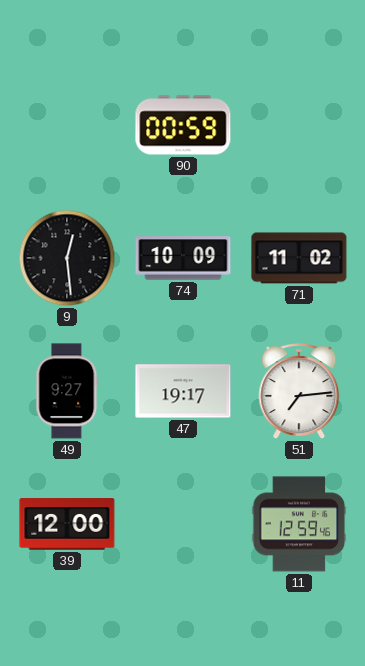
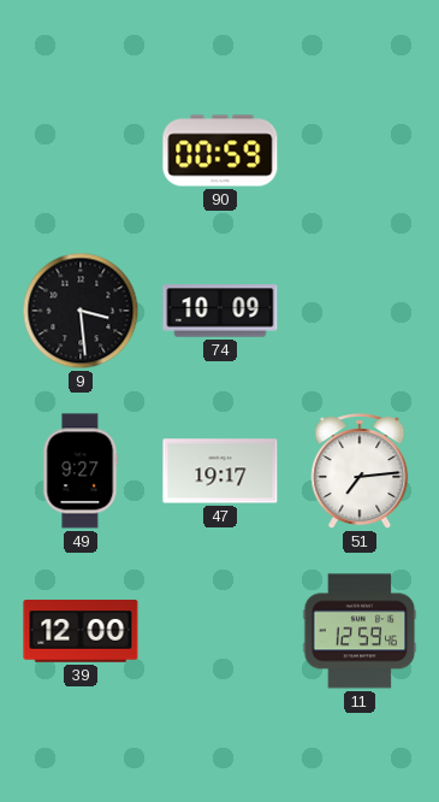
9: 12:29 -> 3:29 (81, 311)
71: 11:02 -> none (299, 258)
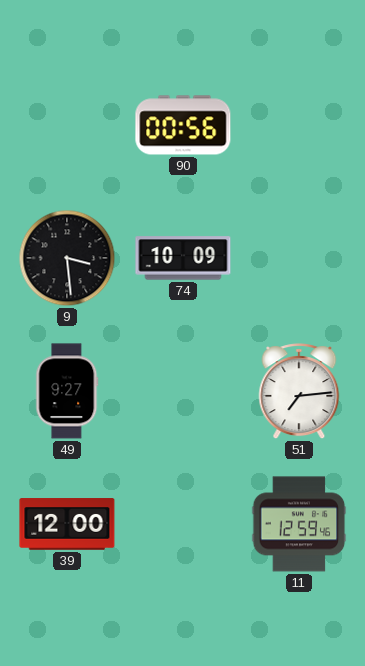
90: 00:59 -> 00:56 (183, 125)
47: 19:17 -> none (220, 471)
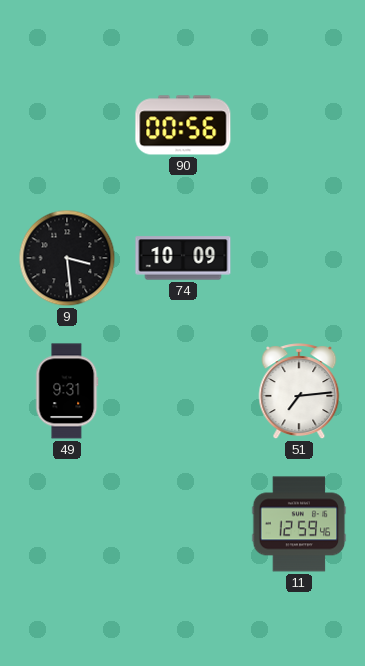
49: 9:27 -> 9:31 (67, 391)
39: 12:00 -> none (67, 524)
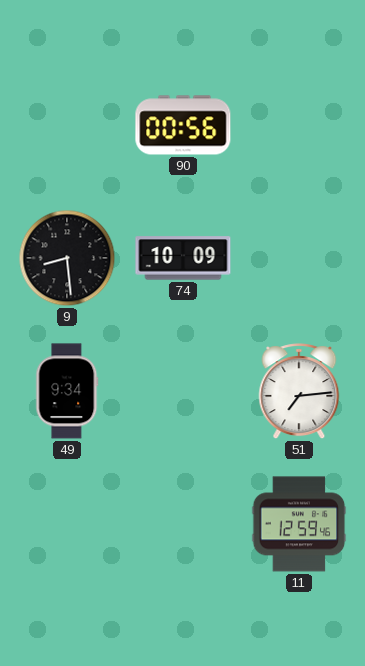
9: 3:29 -> 8:29 (67, 258)
49: 9:31 -> 9:34 (67, 391)
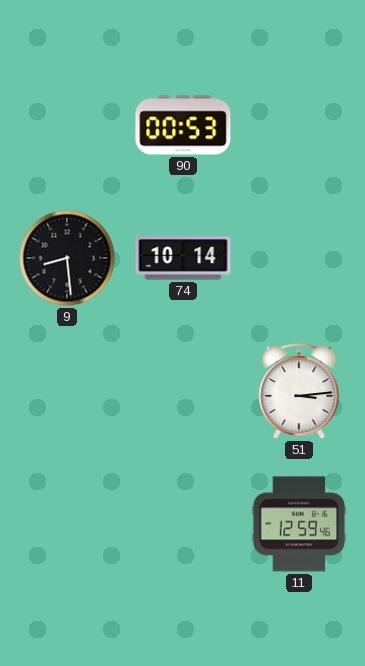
90: 00:56 -> 00:53 (183, 125)
74: 10:09 -> 10:14 (183, 258)
49: 9:34 -> none (67, 391)
51: 7:14 -> 3:14 (299, 392)
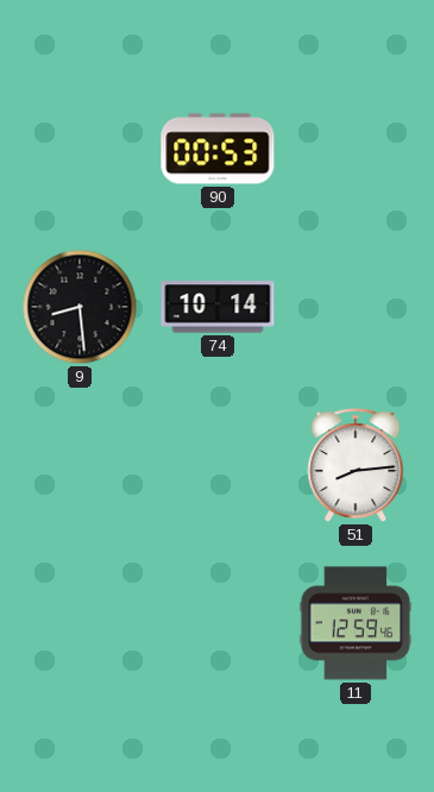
51: 3:14 -> 8:14 (356, 466)
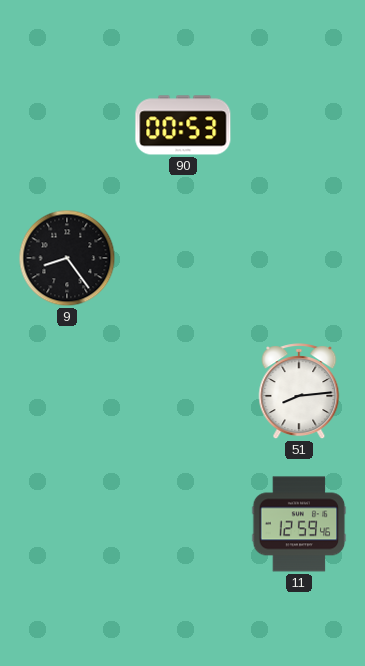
9: 8:29 -> 8:24 (67, 258)
74: 10:14 -> none (218, 307)
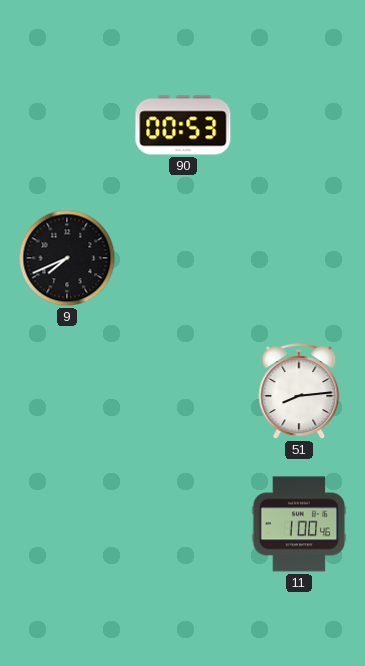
9: 8:24 -> 7:41 (67, 258)
11: 12:59 -> 1:00 (299, 524)
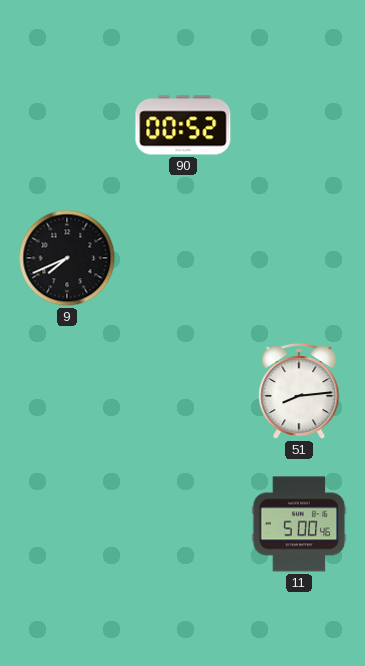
90: 00:53 -> 00:52 (183, 125)
11: 1:00 -> 5:00 (299, 524)
